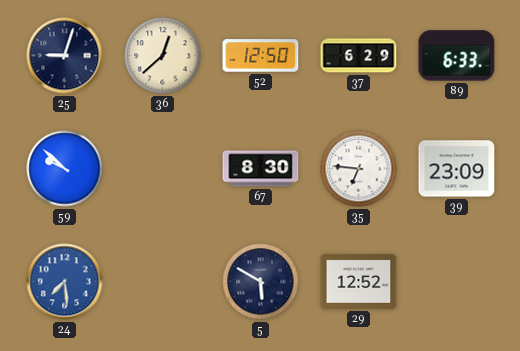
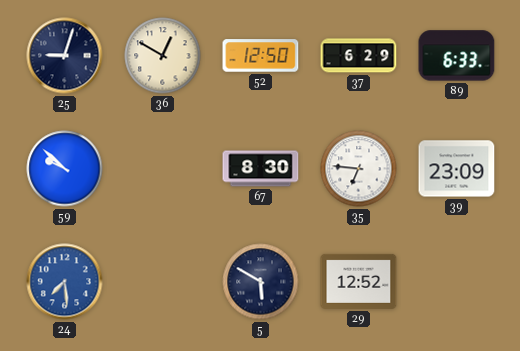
36: 12:38 -> 12:50 (163, 56)
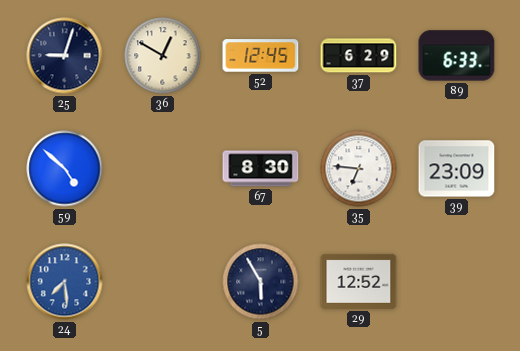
52: 12:50 -> 12:45 (261, 56)
59: 9:52 -> 4:52 (65, 169)
5: 5:50 -> 5:55 (261, 282)
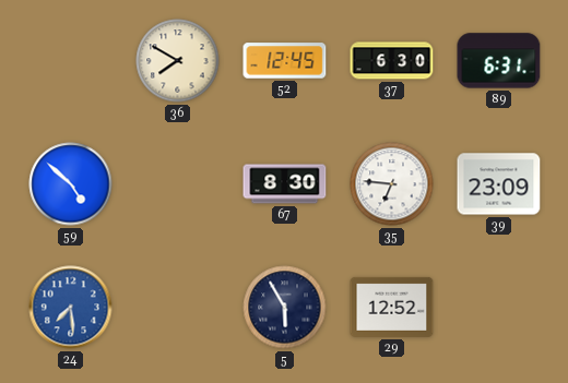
25: 9:03 -> none (65, 56)
36: 12:50 -> 7:50 (178, 61)
37: 6:29 -> 6:30 (392, 61)
89: 6:33 -> 6:31 (499, 61)
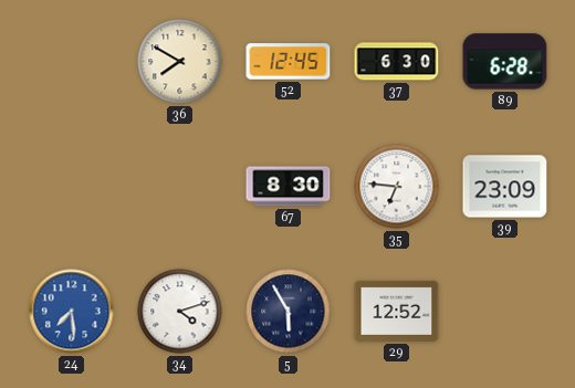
89: 6:31 -> 6:28 (505, 62)
59: 4:52 -> none (71, 184)
34: none -> 4:12 (180, 312)
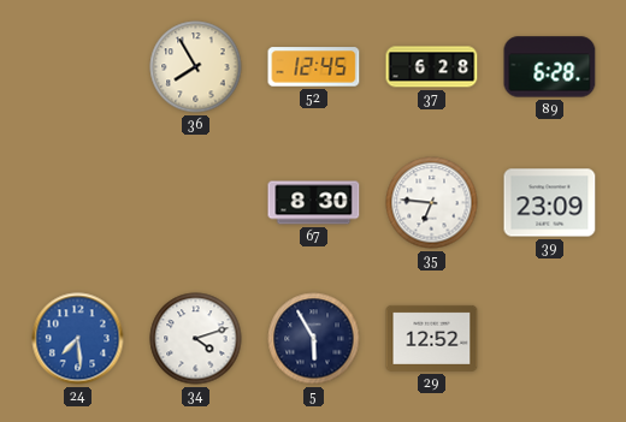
36: 7:50 -> 7:55 (196, 67)
37: 6:30 -> 6:28 (432, 67)
